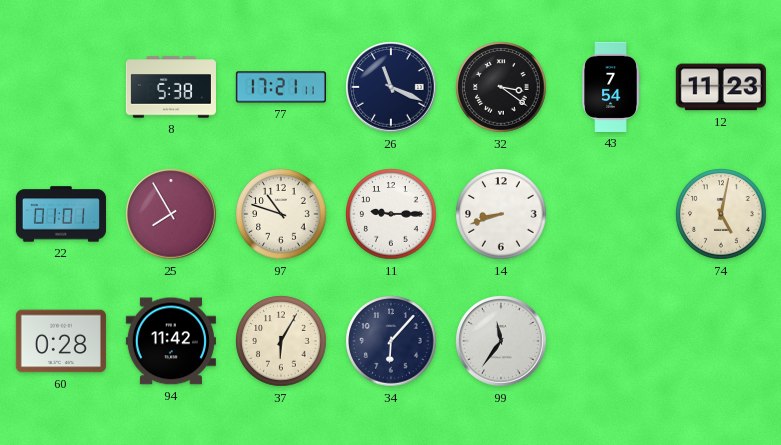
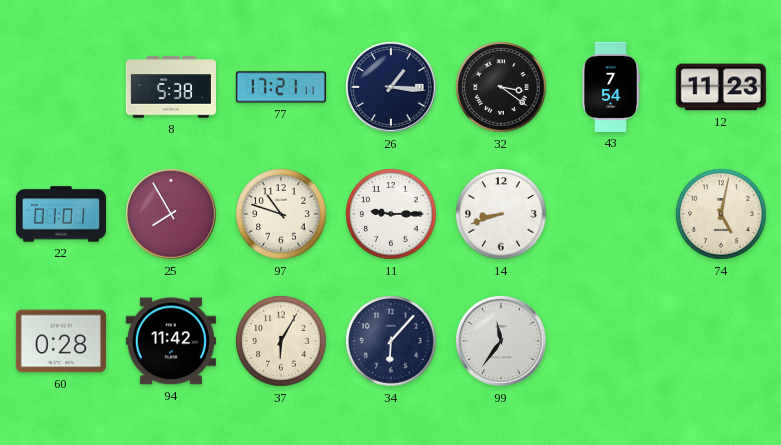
26: 11:19 -> 1:16 (391, 87)
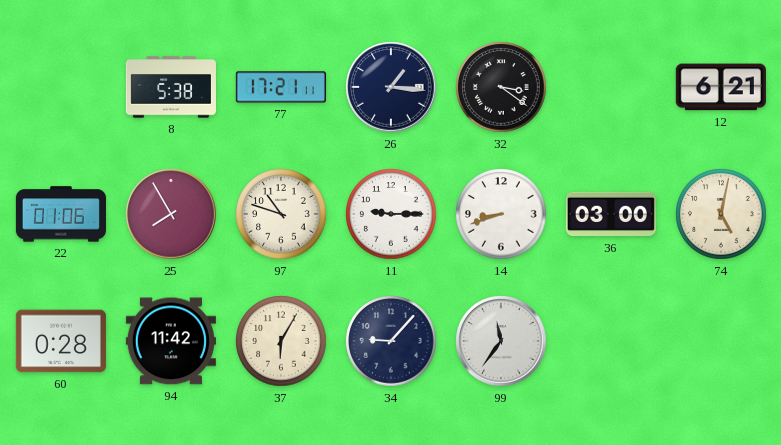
43: 7:54 -> none (611, 87)
12: 11:23 -> 6:21 (721, 87)
22: 01:01 -> 01:06 (61, 214)
36: none -> 03:00 (611, 214)
34: 6:07 -> 9:07 (391, 341)
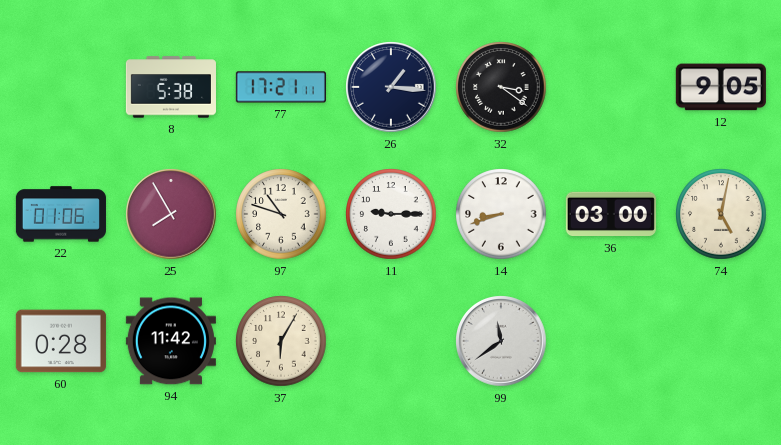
12: 6:21 -> 9:05 (721, 87)
34: 9:07 -> none (391, 341)
99: 11:36 -> 11:39 (501, 341)
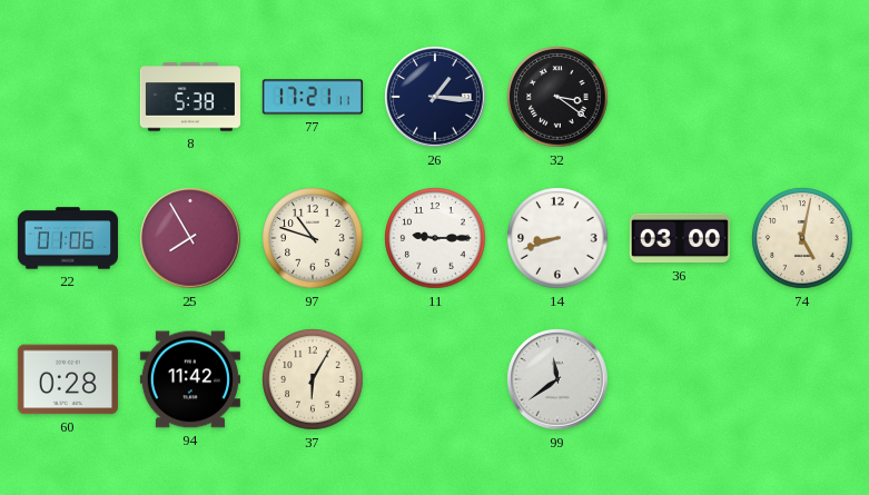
12: 9:05 -> none (721, 87)
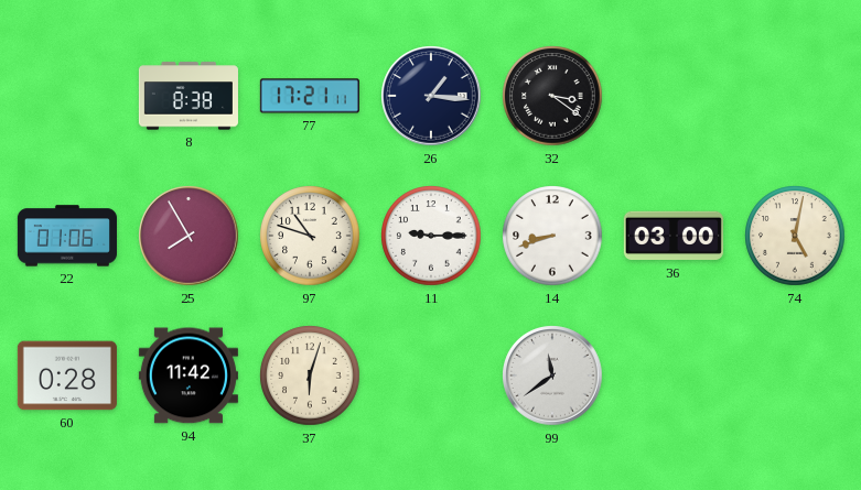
8: 5:38 -> 8:38 (189, 96)
37: 6:05 -> 6:03 (310, 375)
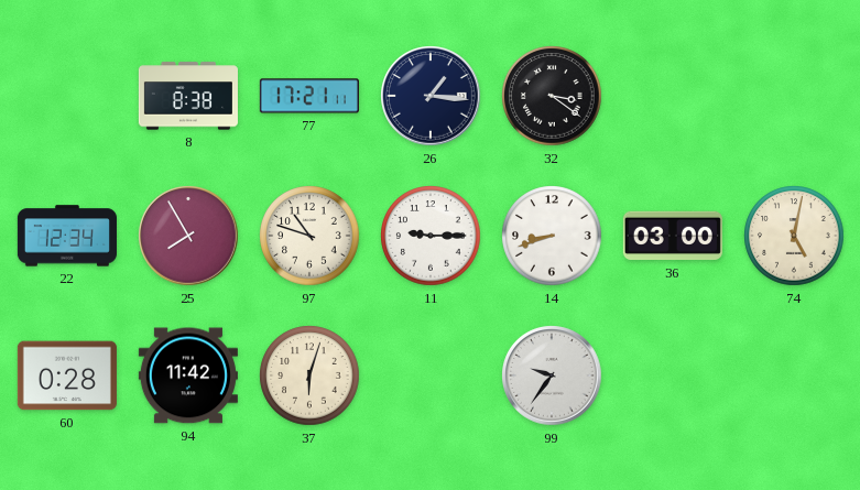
22: 01:06 -> 12:34 (67, 236)
99: 11:39 -> 9:36 (552, 375)
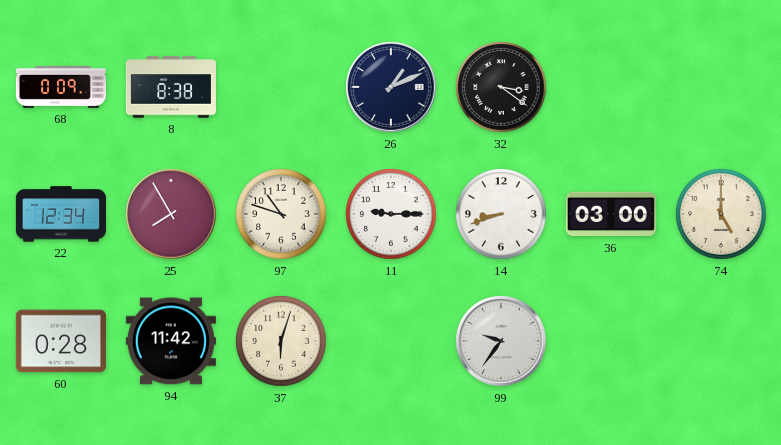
68: none -> 0:09 (61, 87)
77: 17:21 -> none (309, 96)
26: 1:16 -> 1:11 (391, 87)
74: 5:02 -> 5:00 (721, 214)
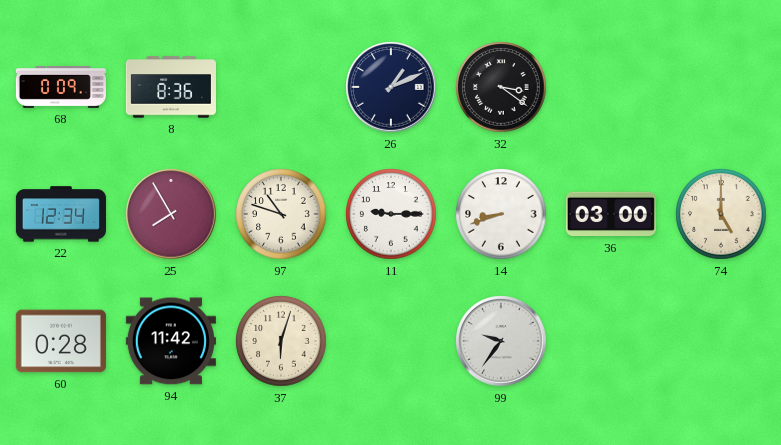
8: 8:38 -> 8:36 (171, 87)
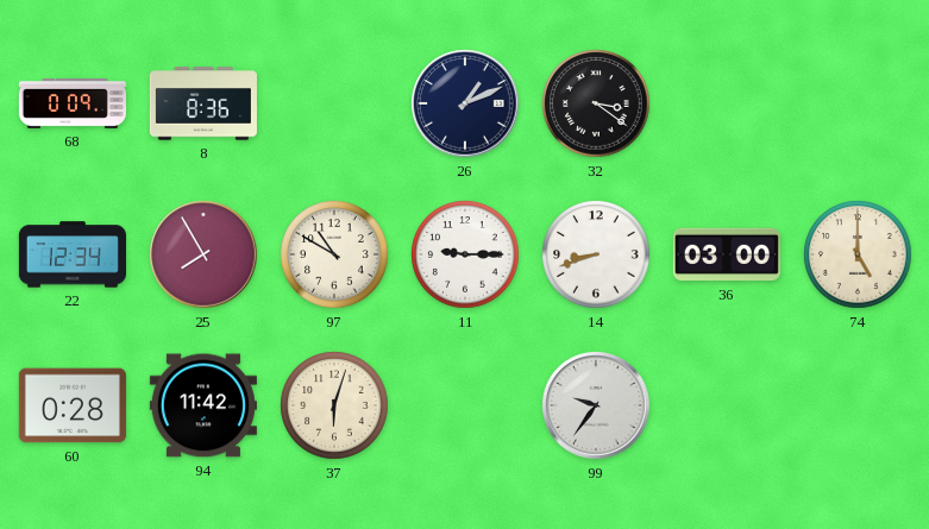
97: 10:48 -> 10:50 (334, 254)
